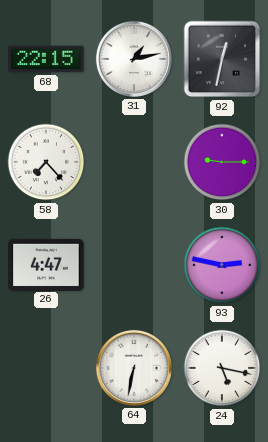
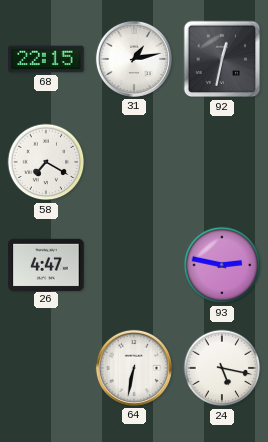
58: 7:23 -> 7:20 (46, 162)
30: 9:15 -> none (222, 162)
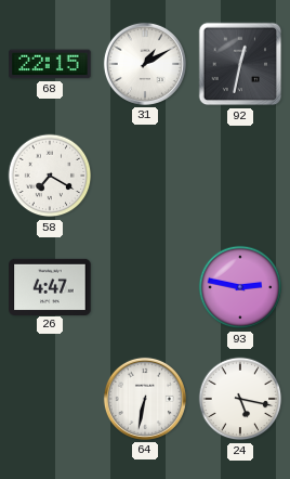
31: 1:13 -> 1:10 (145, 64)
